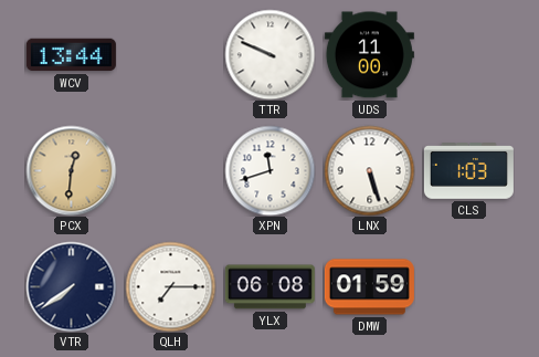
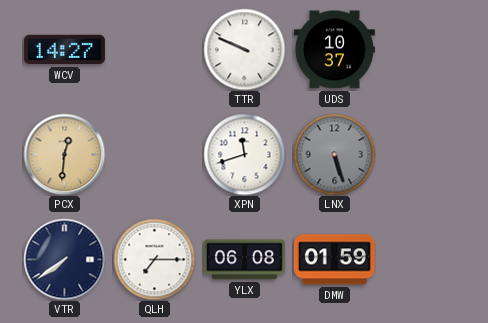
WCV: 13:44 -> 14:27 (64, 50)
UDS: 11:00 -> 10:37 (334, 50)
LNX dial: white -> grey (334, 154)
CLS: 1:03 -> none (468, 171)
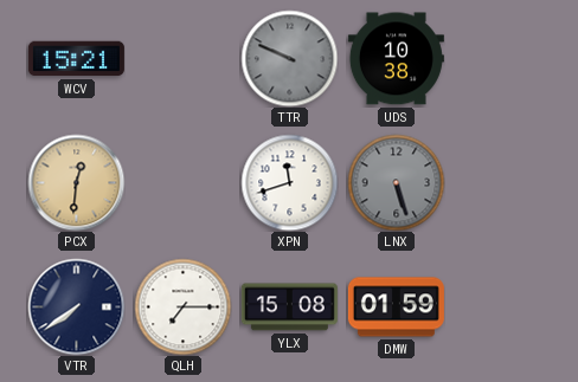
WCV: 14:27 -> 15:21 (76, 59)
TTR dial: white -> grey (289, 58)
UDS: 10:37 -> 10:38 (396, 59)
YLX: 06:08 -> 15:08 (289, 307)
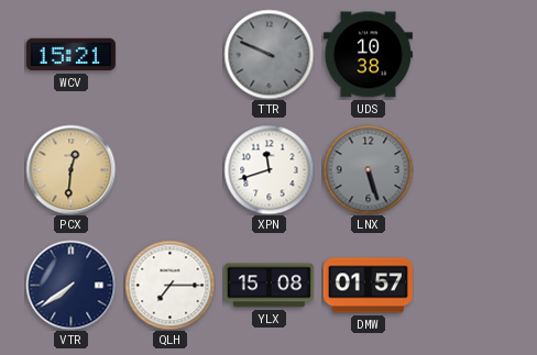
DMW: 01:59 -> 01:57 (368, 286)
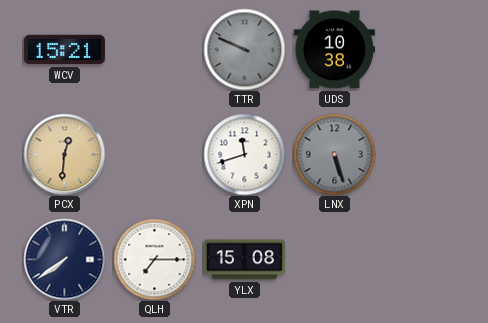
DMW: 01:57 -> none (368, 286)
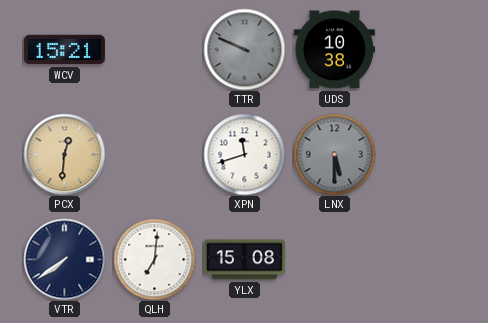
LNX: 5:27 -> 5:30 (334, 154)
QLH: 7:15 -> 7:01 (154, 259)
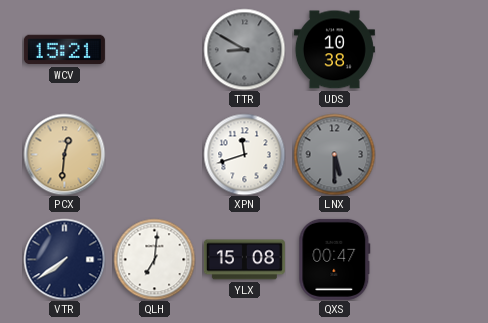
TTR: 9:49 -> 8:50 (244, 49)
QXS: none -> 00:47 (335, 259)
